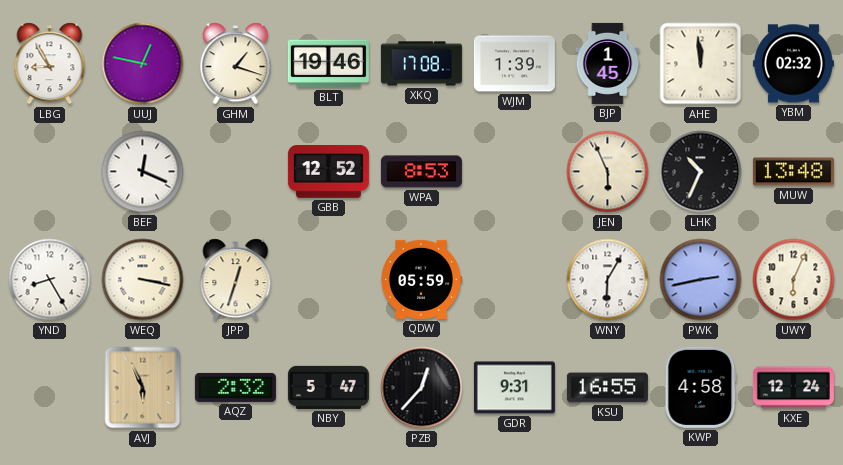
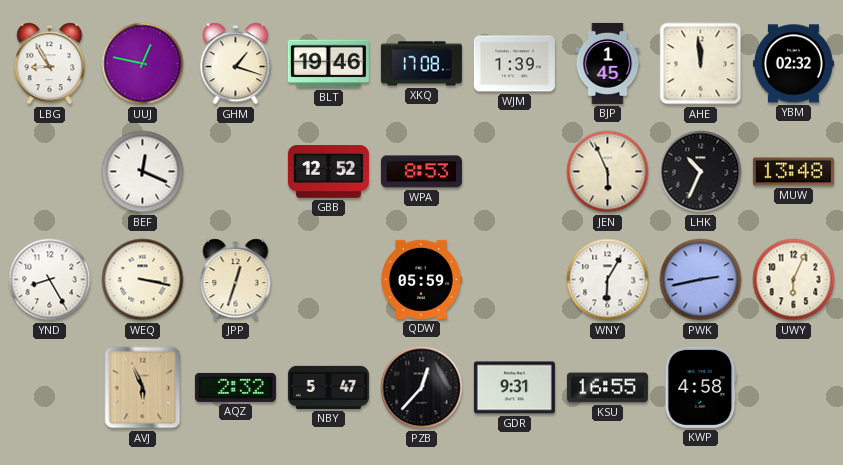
KXE: 12:24 -> none (793, 388)
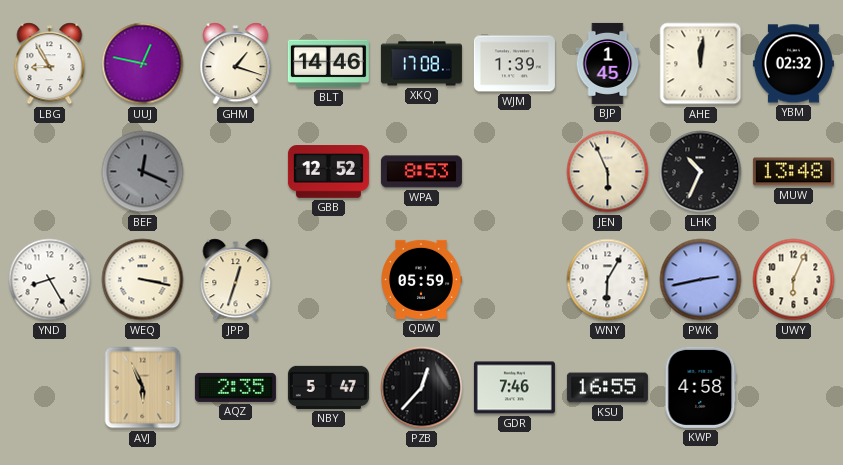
BLT: 19:46 -> 14:46 (328, 64)
AHE: 11:59 -> 12:01 (701, 64)
BEF dial: white -> grey (143, 172)
AQZ: 2:32 -> 2:35 (235, 387)
GDR: 9:31 -> 7:46 (514, 388)
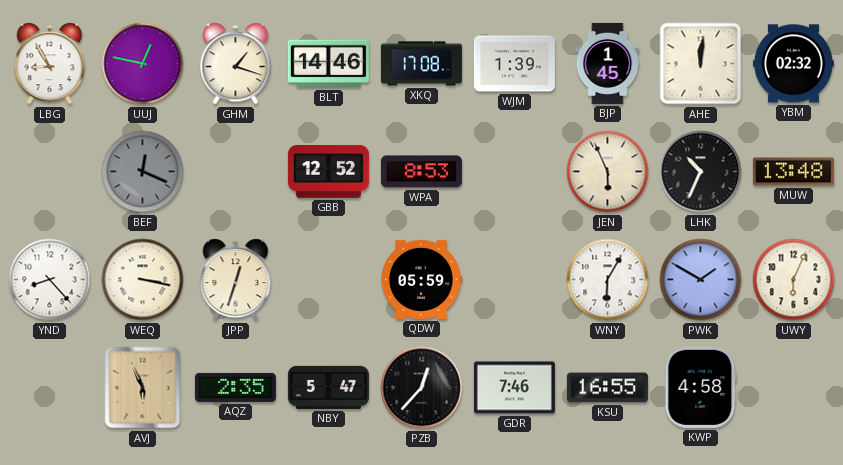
YND: 8:25 -> 8:23 (50, 280)
PWK: 2:43 -> 1:50 (701, 280)
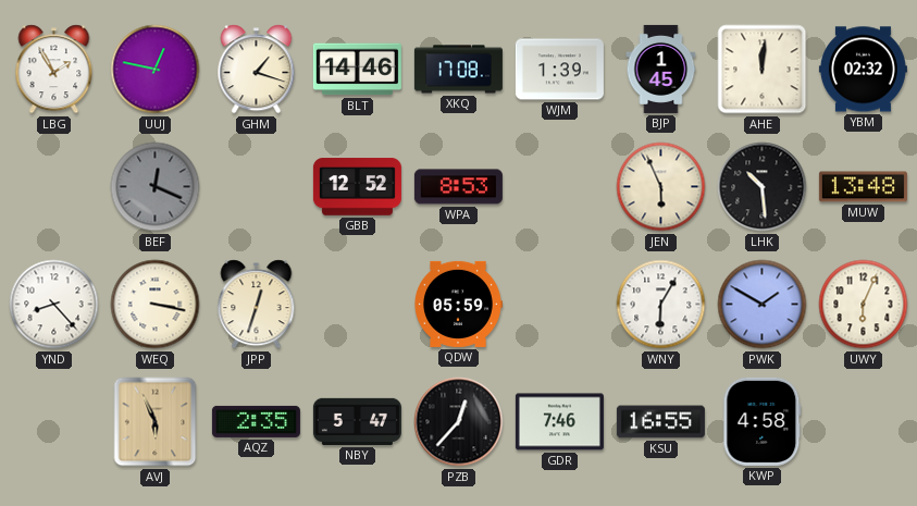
LBG: 8:55 -> 1:55 (54, 70)
LHK: 10:34 -> 10:29 (763, 187)
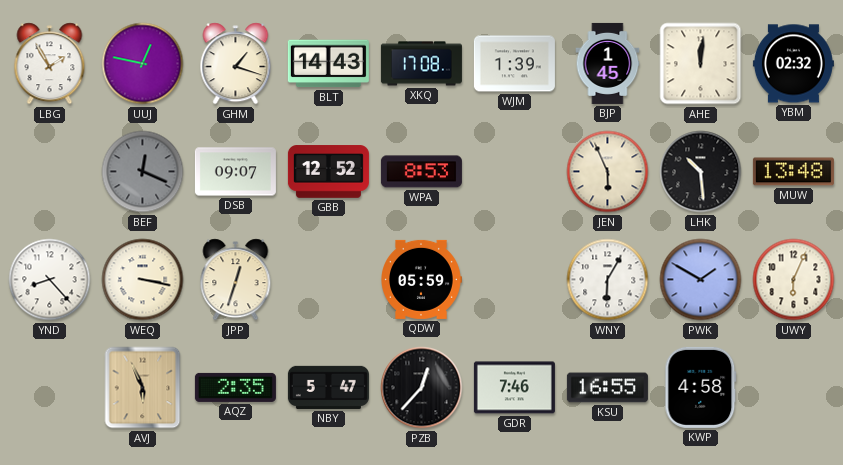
BLT: 14:46 -> 14:43 (328, 64)
DSB: none -> 09:07 (235, 172)
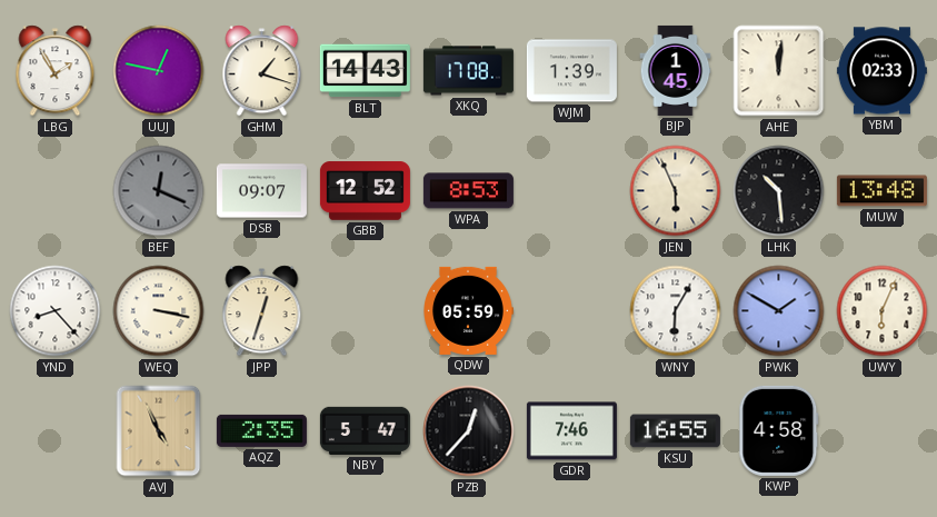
YBM: 02:32 -> 02:33 (881, 71)
AVJ: 5:56 -> 4:56 (159, 431)
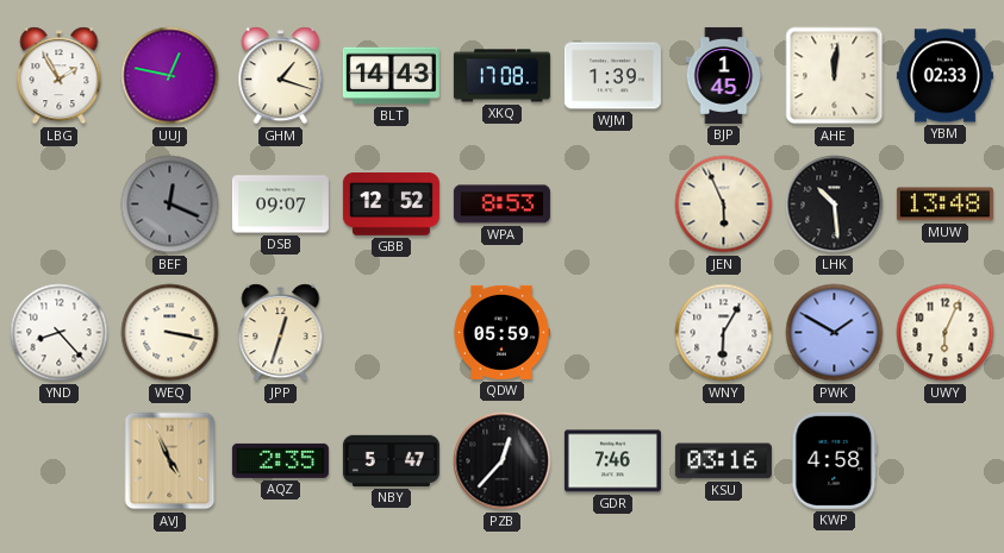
KSU: 16:55 -> 03:16 (723, 461)
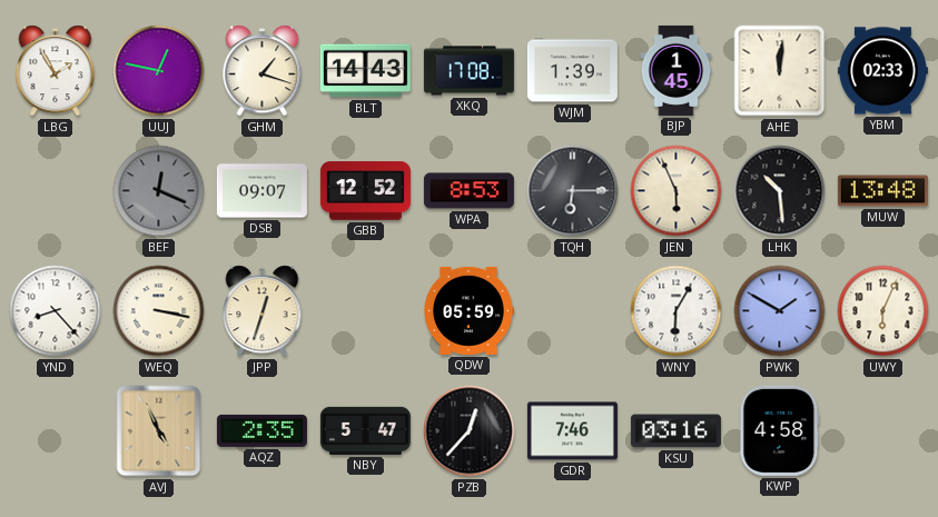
TQH: none -> 6:15 (573, 191)
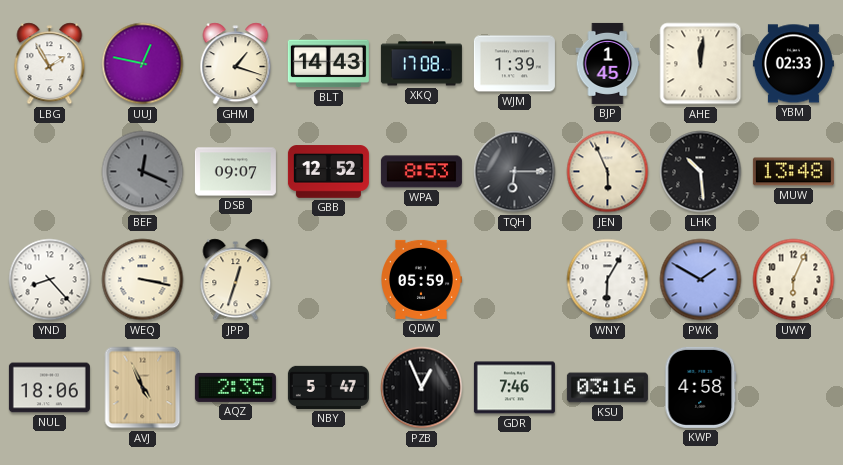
NUL: none -> 18:06 (49, 388)
PZB: 12:37 -> 12:56 (422, 388)
